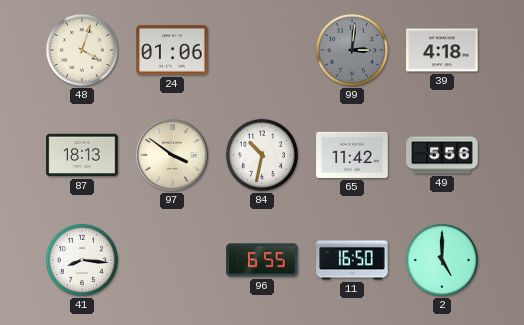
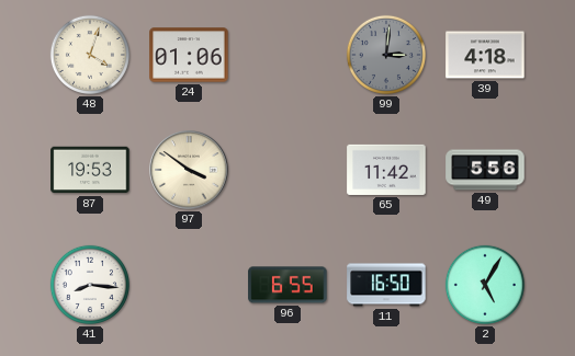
87: 18:13 -> 19:53 (90, 170)
84: 10:32 -> none (262, 155)
2: 5:00 -> 5:05 (485, 285)
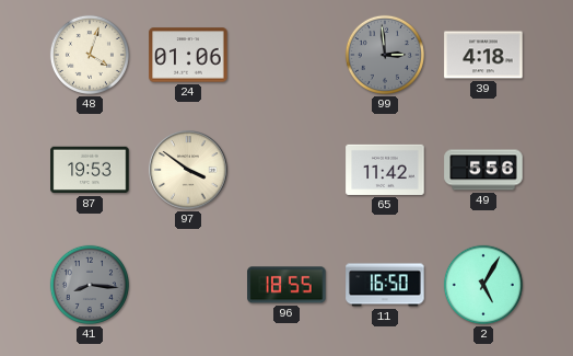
99: 3:01 -> 2:59 (385, 55)
41 dial: white -> grey (90, 285)
96: 6:55 -> 18:55 (286, 285)
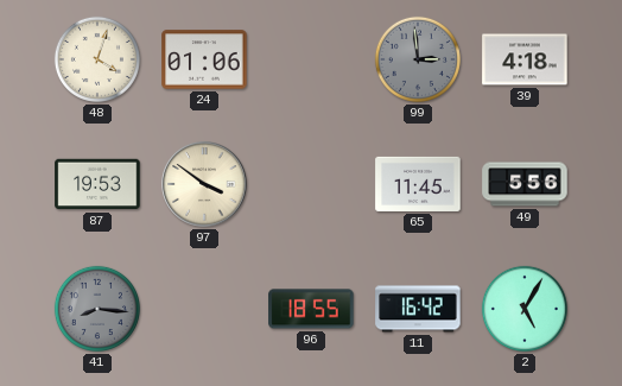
65: 11:42 -> 11:45 (418, 184)
11: 16:50 -> 16:42 (418, 309)
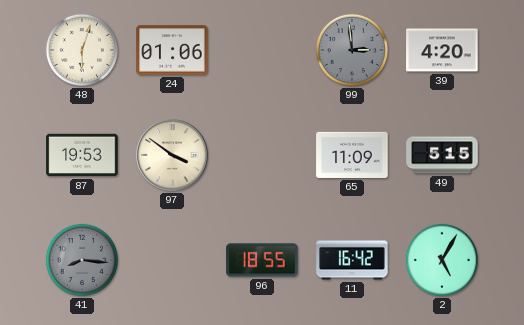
48: 4:03 -> 6:03 (82, 50)
39: 4:18 -> 4:20 (442, 50)
65: 11:45 -> 11:09 (352, 155)
49: 5:56 -> 5:15 (442, 155)
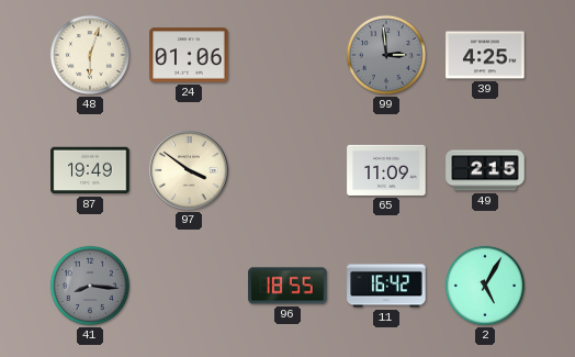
39: 4:20 -> 4:25 (485, 55)
87: 19:53 -> 19:49 (90, 170)
49: 5:15 -> 2:15 (485, 170)
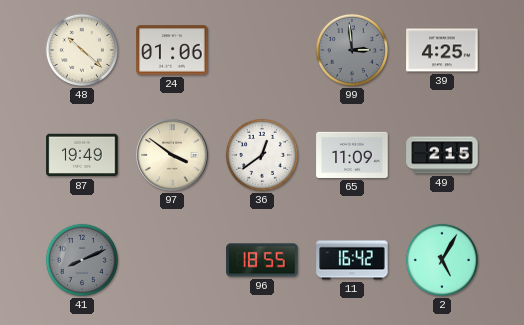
48: 6:03 -> 10:22 (82, 50)
36: none -> 12:39 (262, 155)
41: 8:16 -> 8:11 (82, 260)
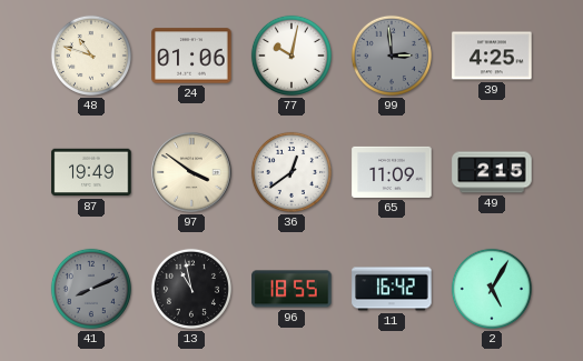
48: 10:22 -> 10:48 (91, 56)
77: none -> 10:02 (291, 56)
13: none -> 10:58 (191, 289)
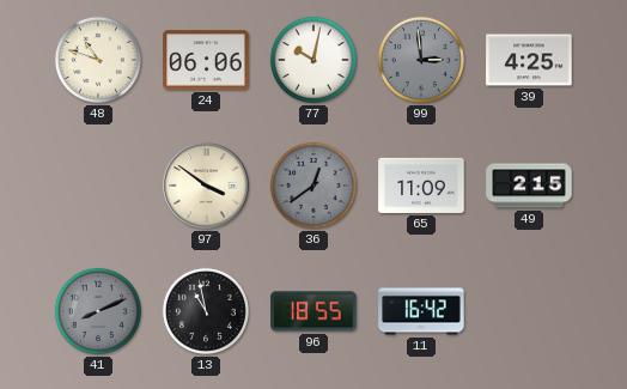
24: 01:06 -> 06:06 (206, 60)
87: 19:49 -> none (91, 172)
36 dial: white -> grey (313, 186)
2: 5:05 -> none (492, 289)
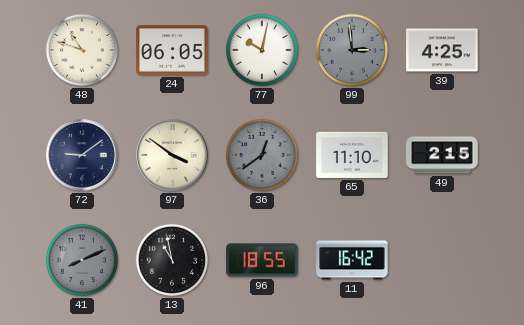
24: 06:06 -> 06:05 (172, 50)
72: none -> 9:09 (82, 155)
65: 11:09 -> 11:10 (352, 155)
